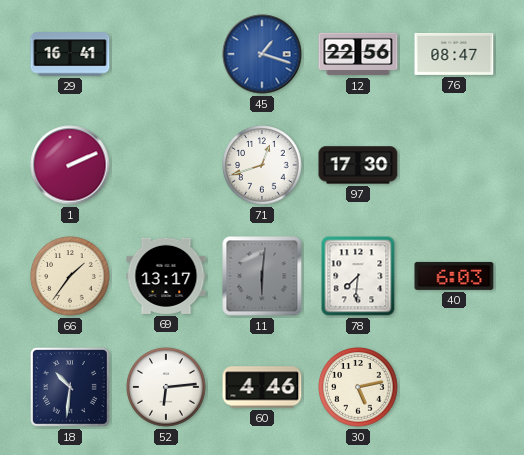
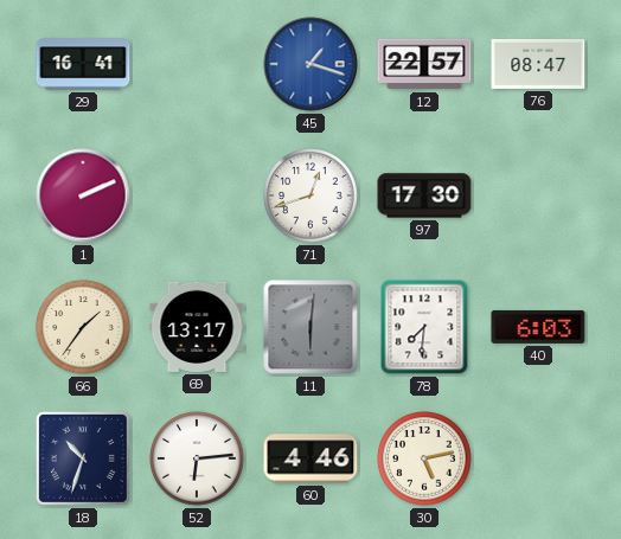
12: 22:56 -> 22:57 (424, 64)
18: 10:31 -> 10:33 (83, 458)
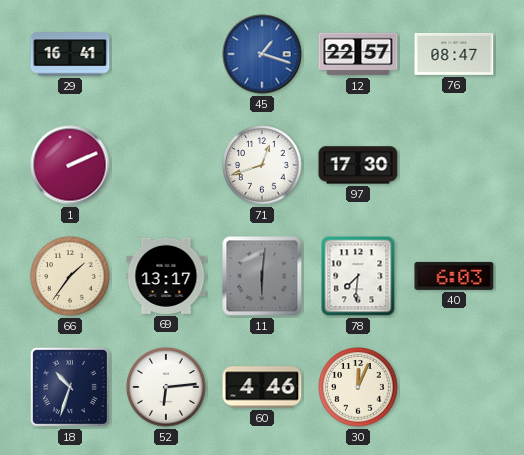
30: 5:13 -> 12:04 (358, 387)
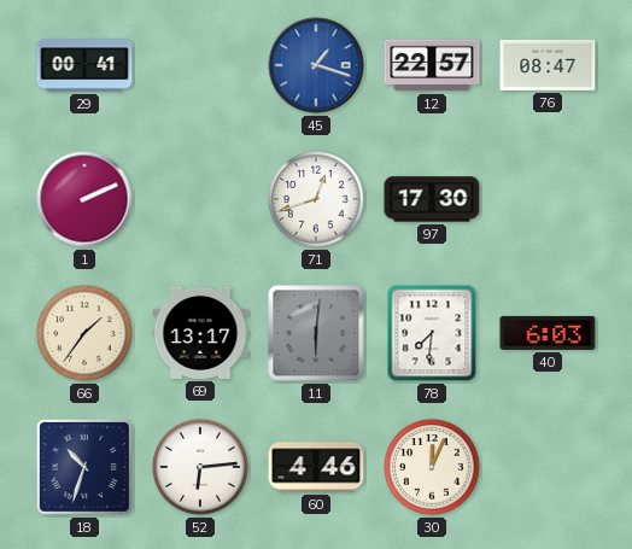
29: 16:41 -> 00:41 (84, 65)
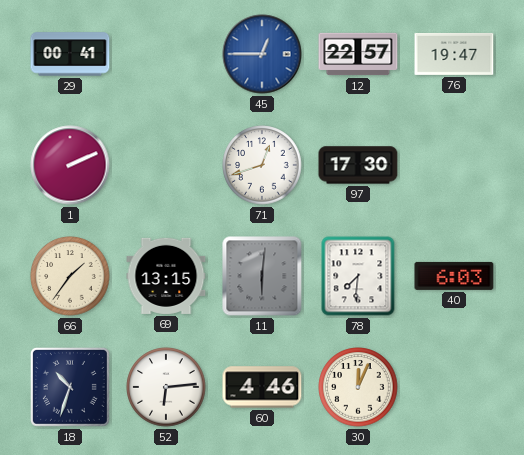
45: 1:18 -> 12:45 (262, 54)
76: 08:47 -> 19:47 (454, 54)
69: 13:17 -> 13:15 (166, 276)
